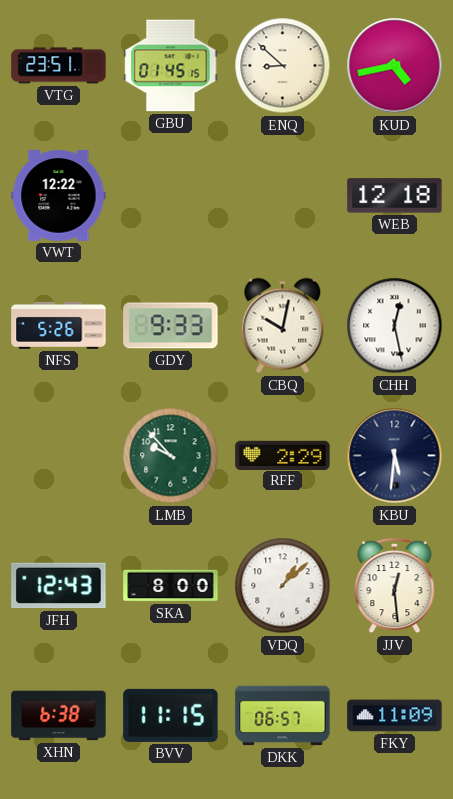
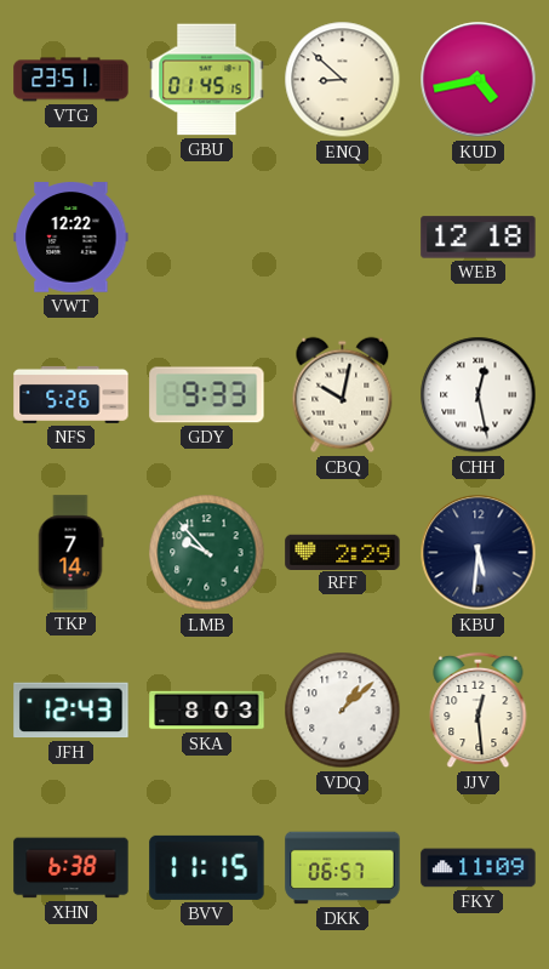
TKP: none -> 7:14 (70, 553)
SKA: 8:00 -> 8:03 (207, 711)
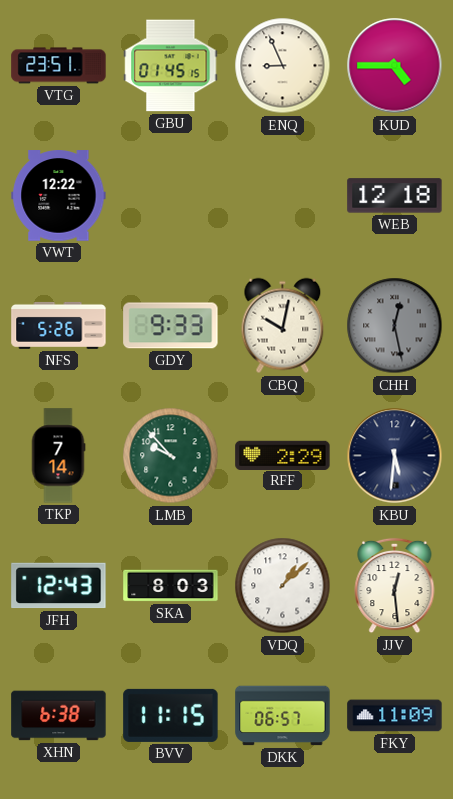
ENQ: 8:52 -> 8:56 (283, 66)
KUD: 4:43 -> 4:45 (395, 66)
CHH dial: white -> grey (395, 326)
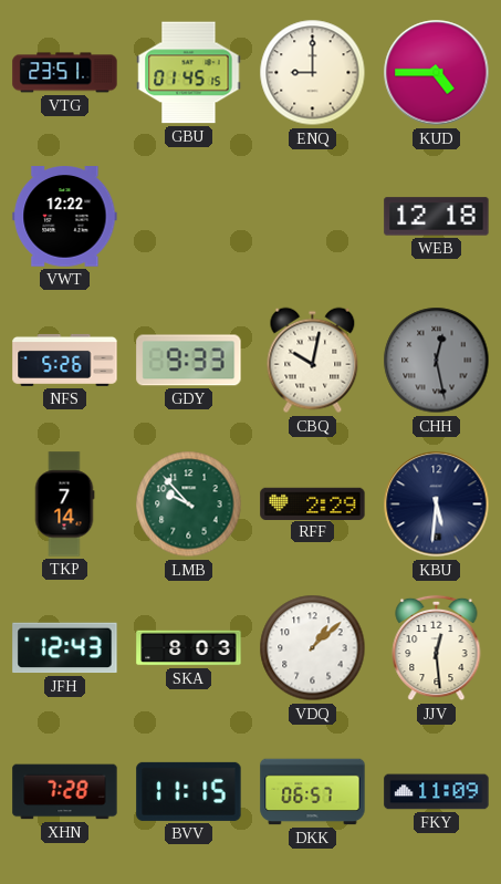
ENQ: 8:56 -> 9:00 (313, 73)
XHN: 6:38 -> 7:28 (65, 792)
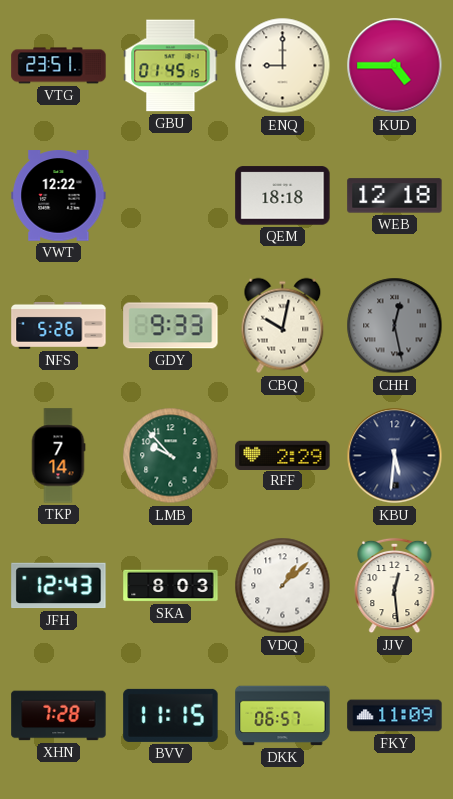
QEM: none -> 18:18 (283, 196)
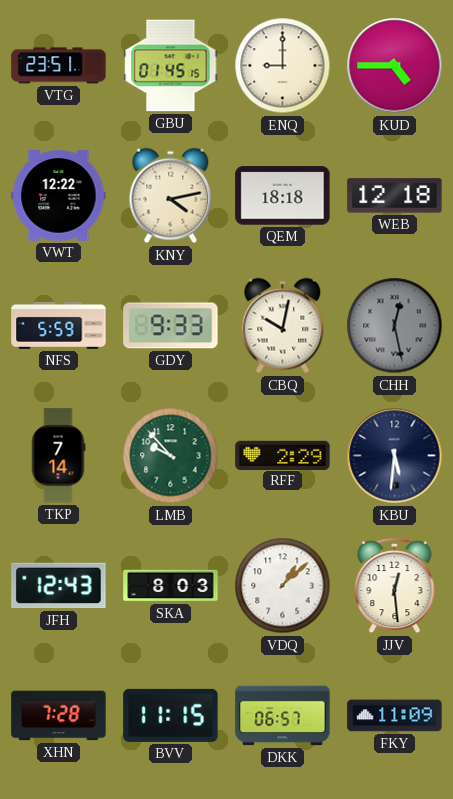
KNY: none -> 4:13 (171, 196)
NFS: 5:26 -> 5:59 (59, 325)
